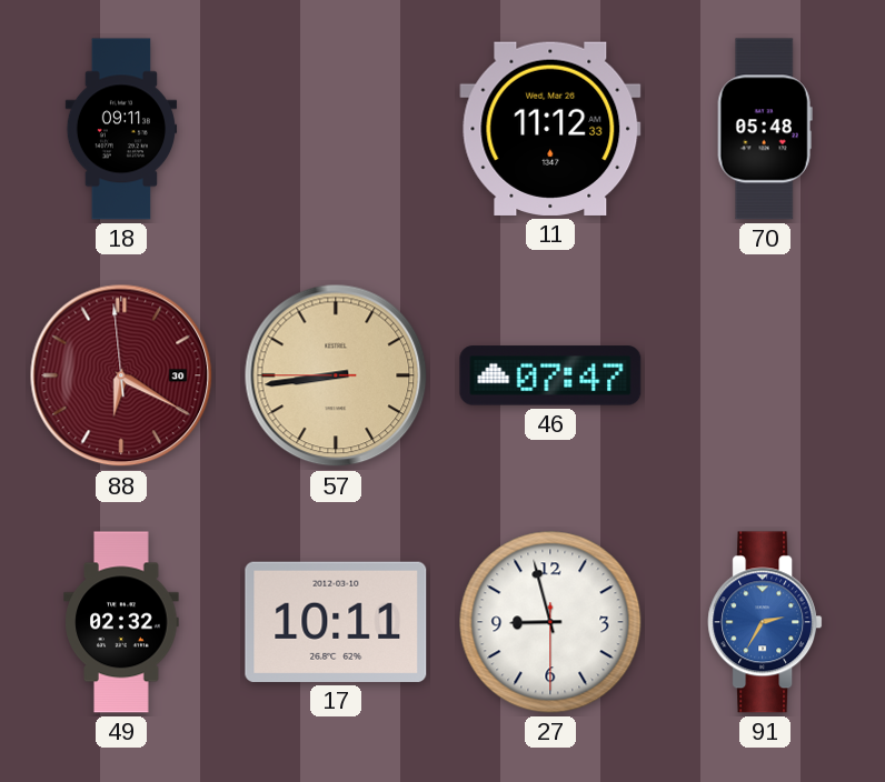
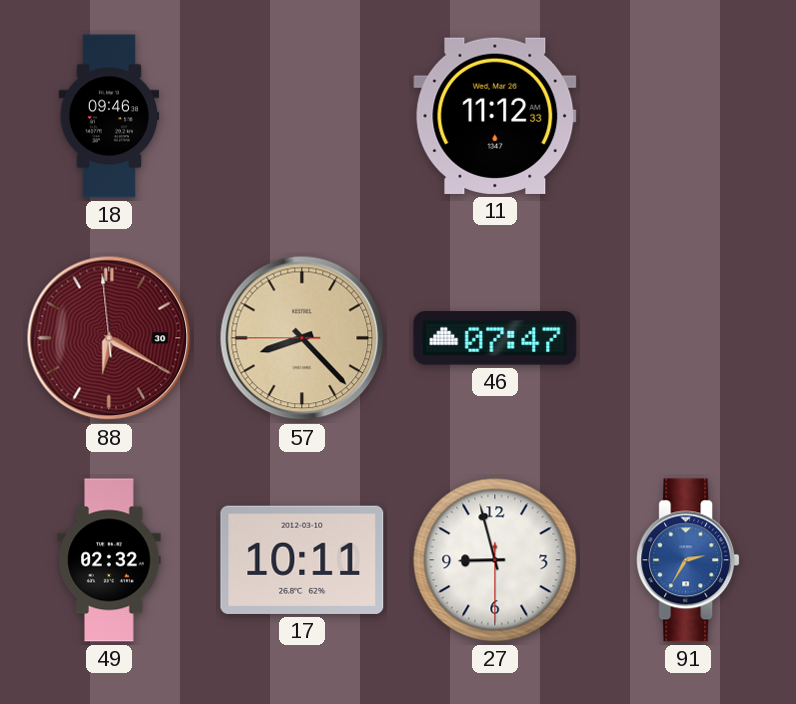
18: 09:11 -> 09:46 (109, 116)
70: 05:48 -> none (765, 129)
57: 8:43 -> 8:22 (302, 338)
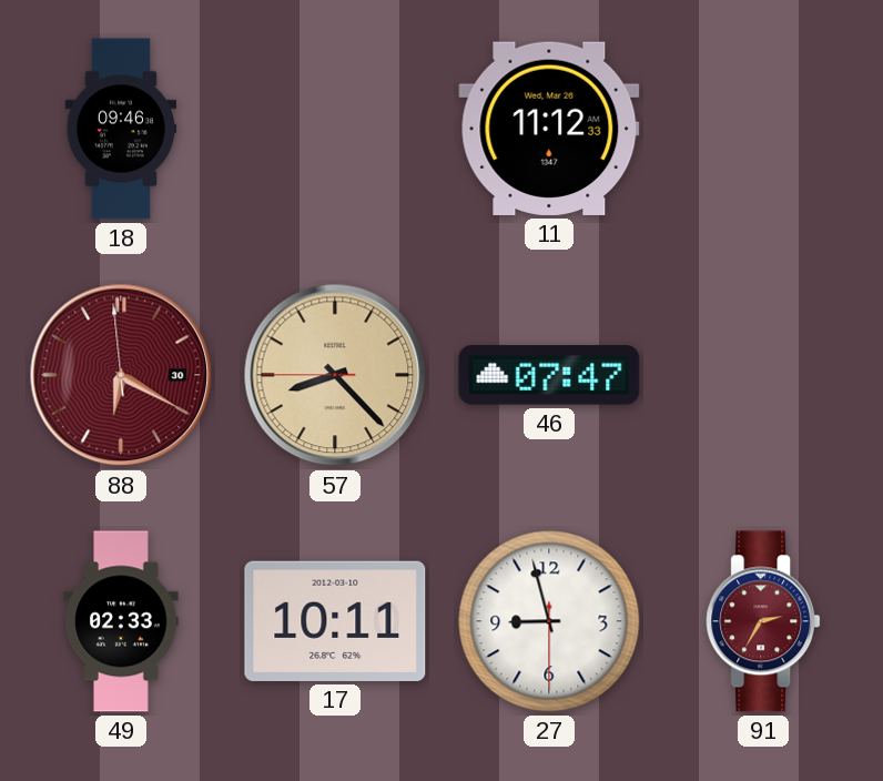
49: 02:32 -> 02:33 (121, 621)
91 dial: blue -> burgundy (763, 621)
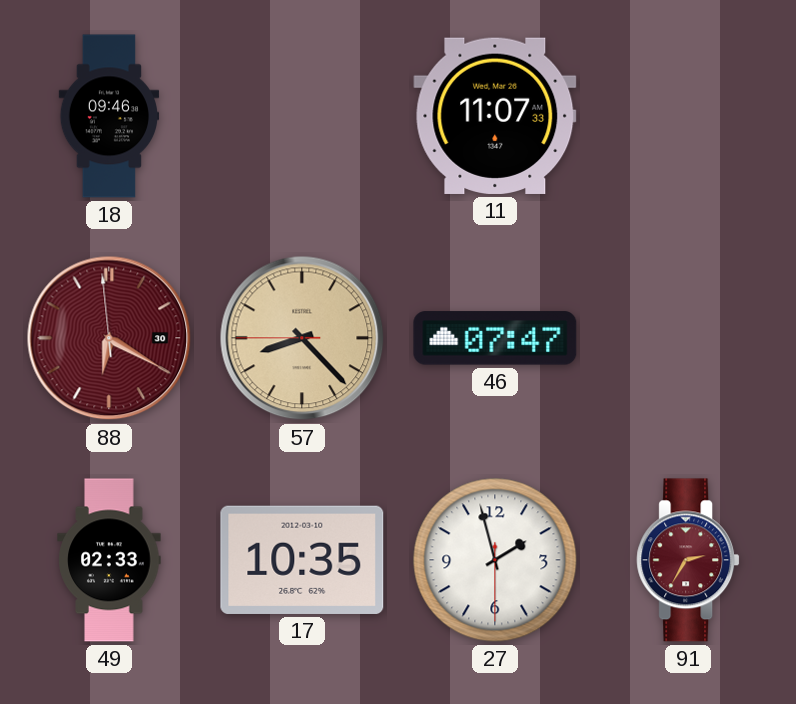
11: 11:12 -> 11:07 (495, 116)
17: 10:11 -> 10:35 (302, 560)
27: 8:57 -> 1:57 (495, 560)
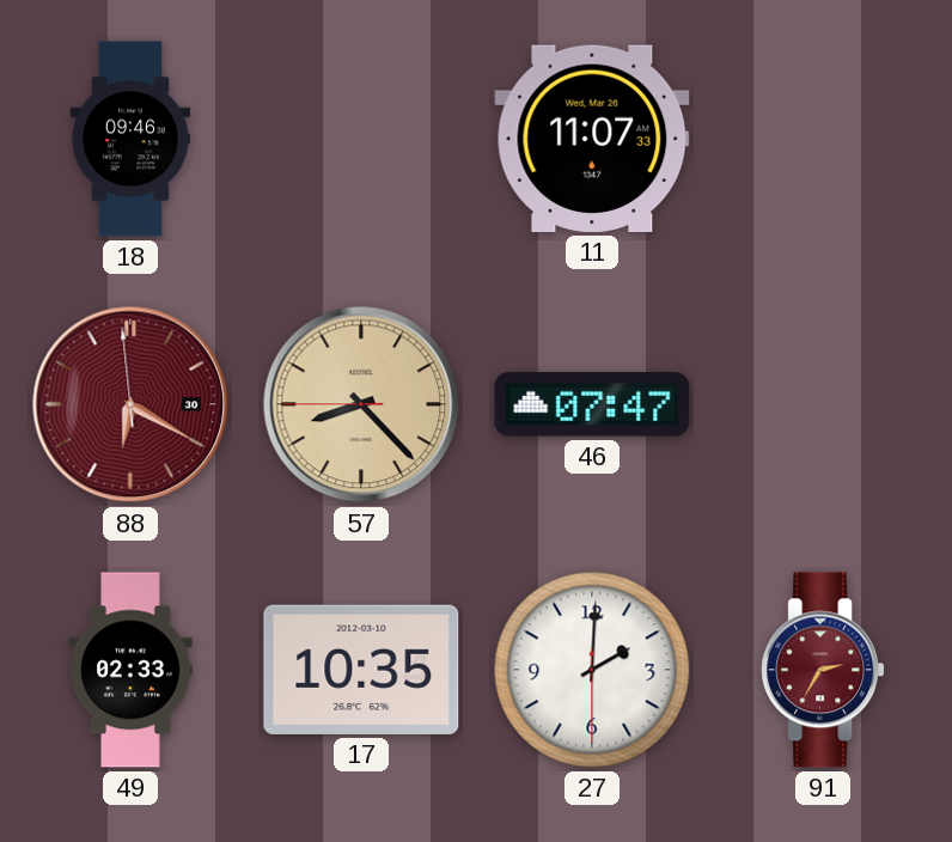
27: 1:57 -> 2:00 (592, 670)
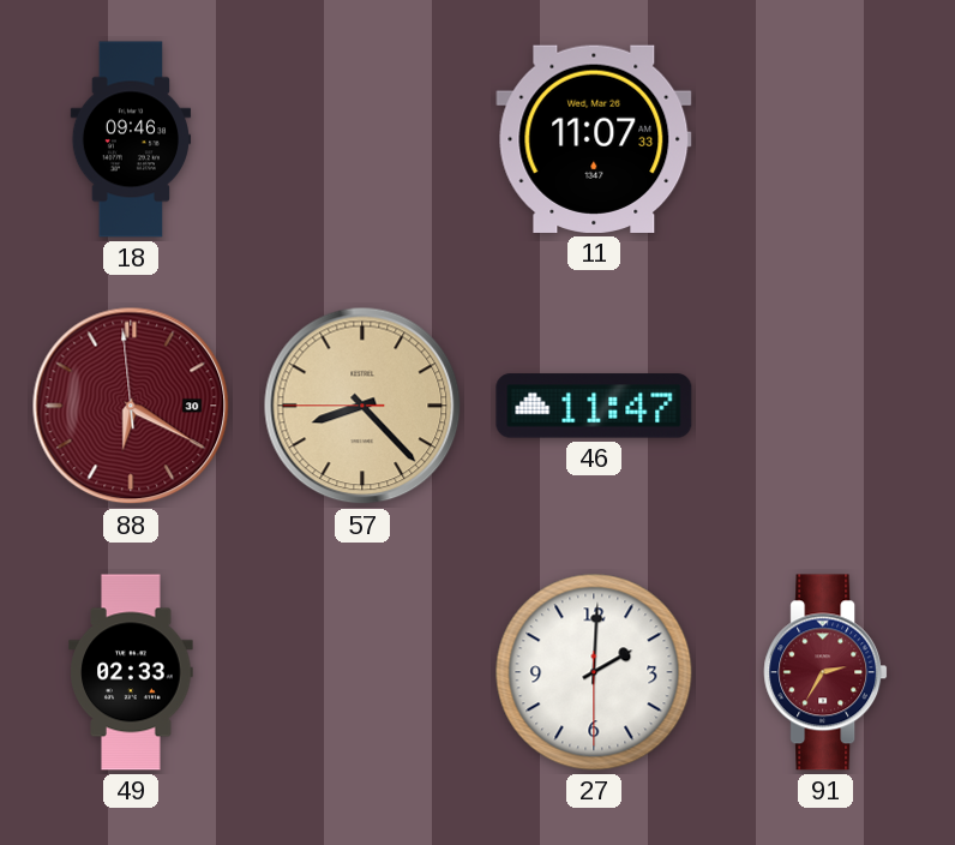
46: 07:47 -> 11:47 (594, 406)
17: 10:35 -> none (361, 670)
